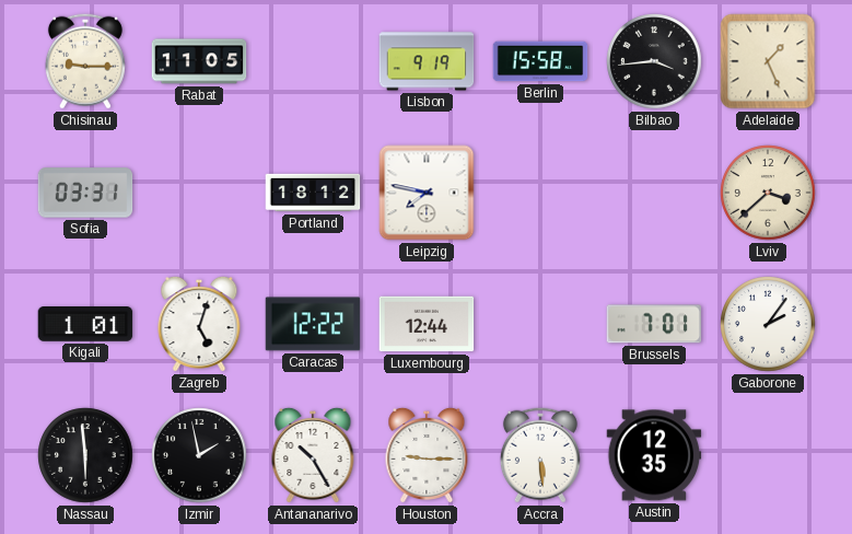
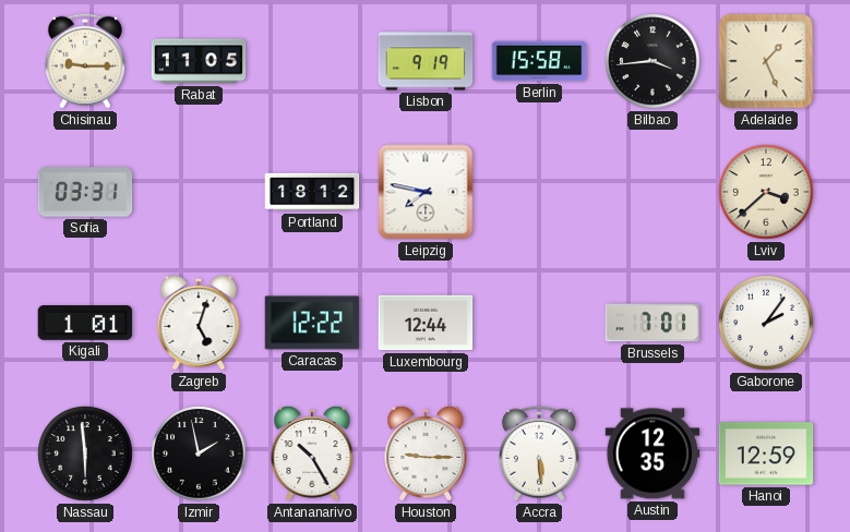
Hanoi: none -> 12:59 (766, 454)
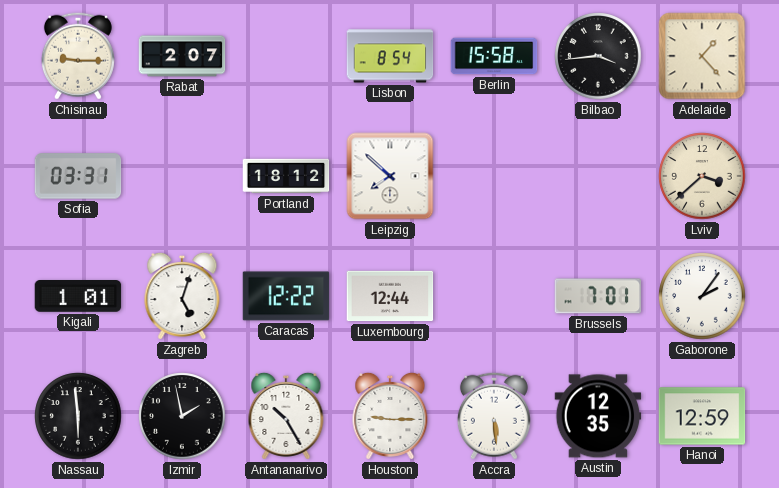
Rabat: 11:05 -> 2:07 (182, 56)
Lisbon: 9:19 -> 8:54 (390, 56)
Adelaide: 1:26 -> 1:23 (702, 56)
Leipzig: 7:47 -> 7:52 (390, 176)
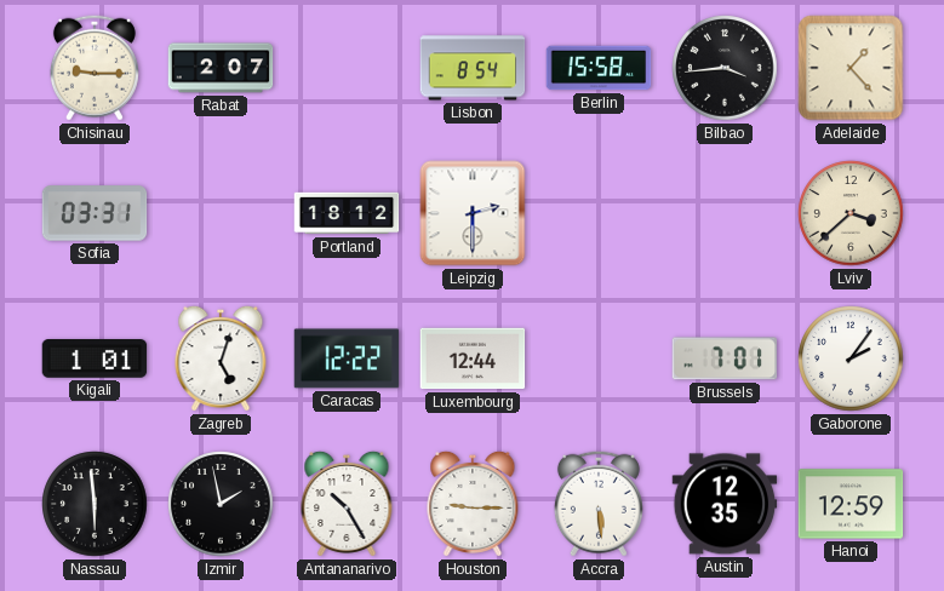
Leipzig: 7:52 -> 2:30 (473, 213)
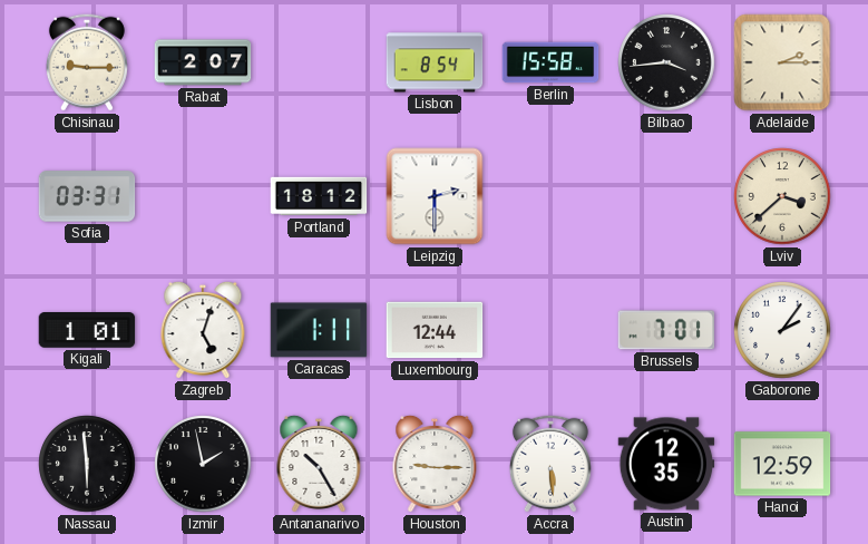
Adelaide: 1:23 -> 2:15 (782, 62)
Caracas: 12:22 -> 1:11 (319, 330)
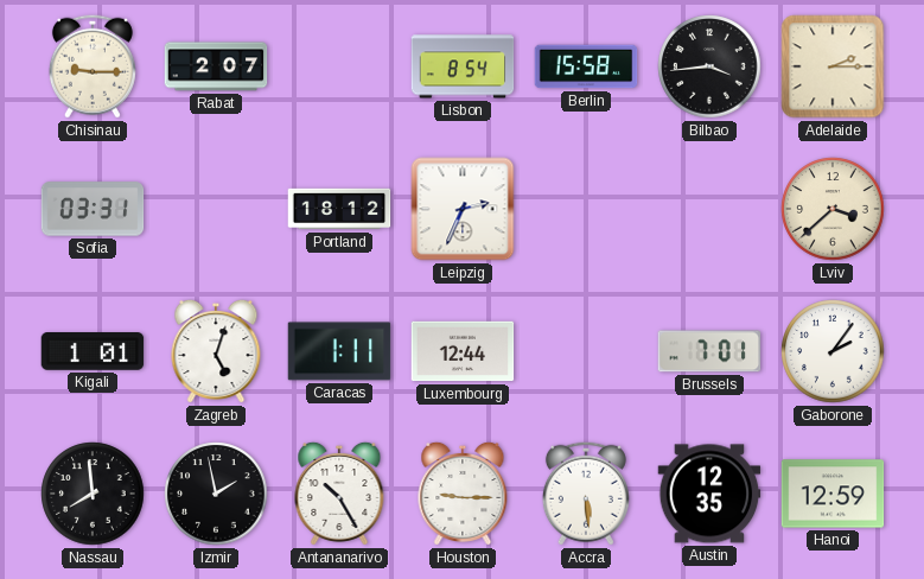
Leipzig: 2:30 -> 2:34 (463, 209)
Nassau: 5:59 -> 7:59 (93, 494)
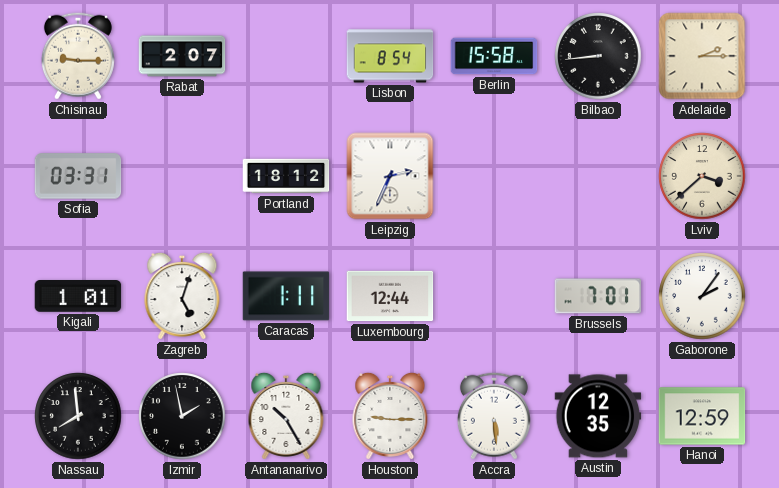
Bilbao: 3:44 -> 8:44 (598, 56)
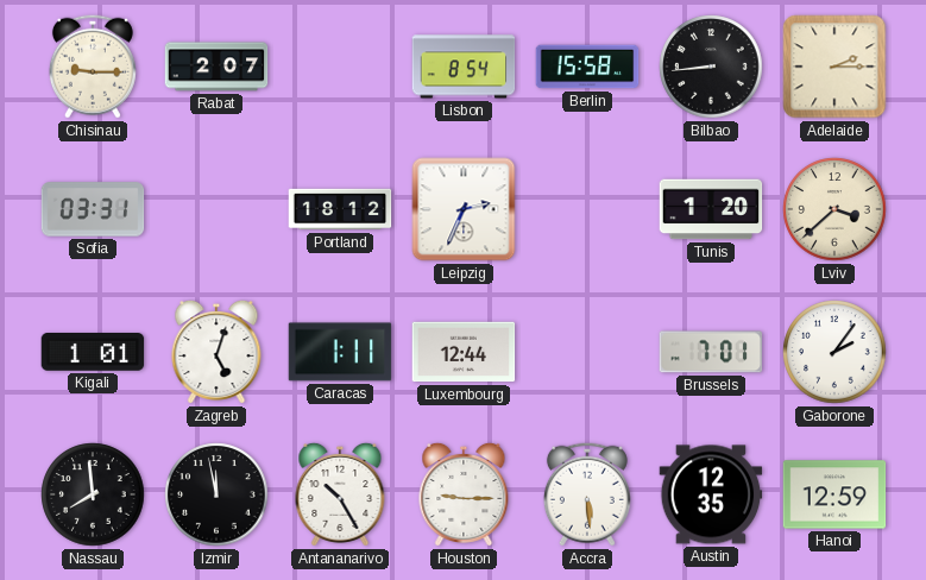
Tunis: none -> 1:20 (711, 209)
Izmir: 1:58 -> 11:58 (216, 494)
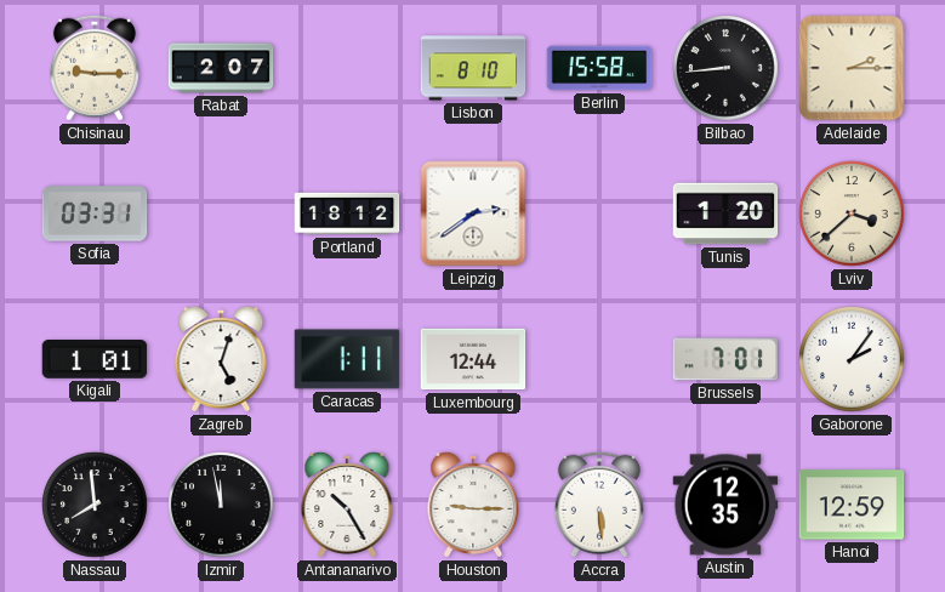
Lisbon: 8:54 -> 8:10 (473, 68)
Leipzig: 2:34 -> 2:39 (473, 214)
